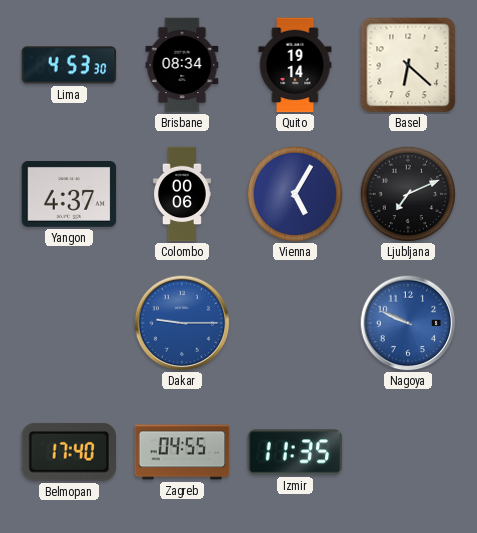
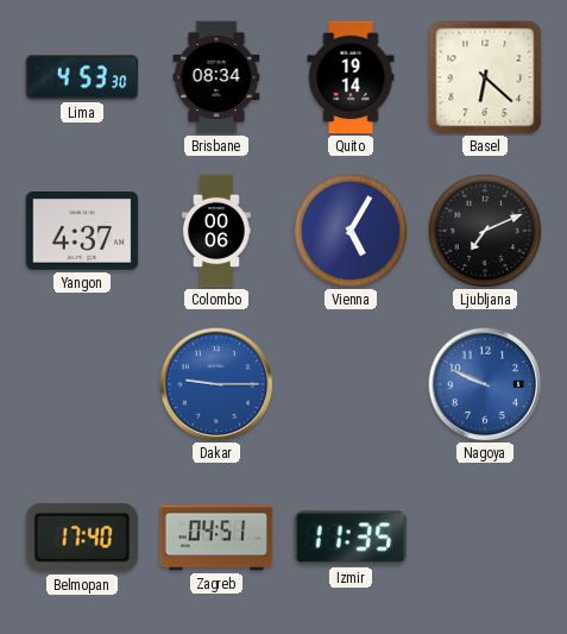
Zagreb: 04:55 -> 04:51 (216, 538)
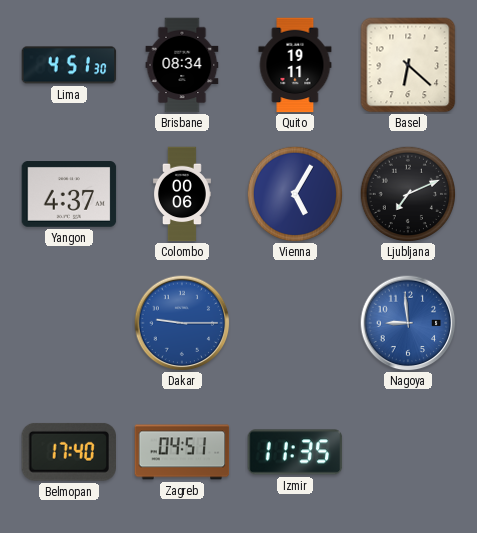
Lima: 4:53 -> 4:51 (69, 65)
Quito: 19:14 -> 19:11 (295, 65)
Nagoya: 9:49 -> 8:59 (408, 323)
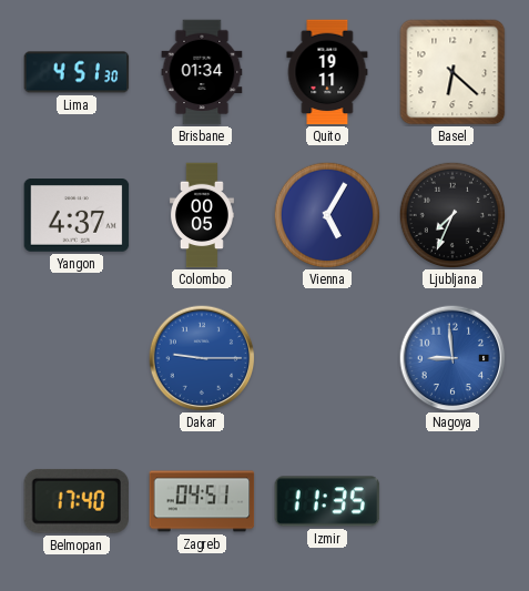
Brisbane: 08:34 -> 01:34 (202, 72)
Colombo: 00:06 -> 00:05 (202, 215)
Ljubljana: 7:11 -> 7:34 (452, 215)
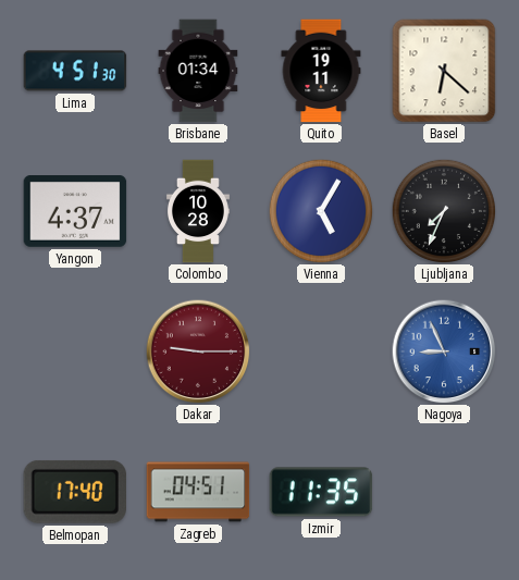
Colombo: 00:05 -> 10:28 (198, 211)
Dakar dial: blue -> burgundy (198, 351)
Nagoya: 8:59 -> 8:56 (444, 351)
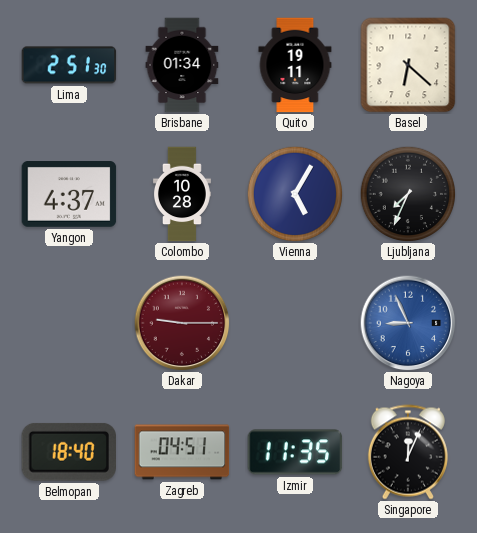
Lima: 4:51 -> 2:51 (69, 65)
Belmopan: 17:40 -> 18:40 (68, 452)
Singapore: none -> 12:04 (408, 452)
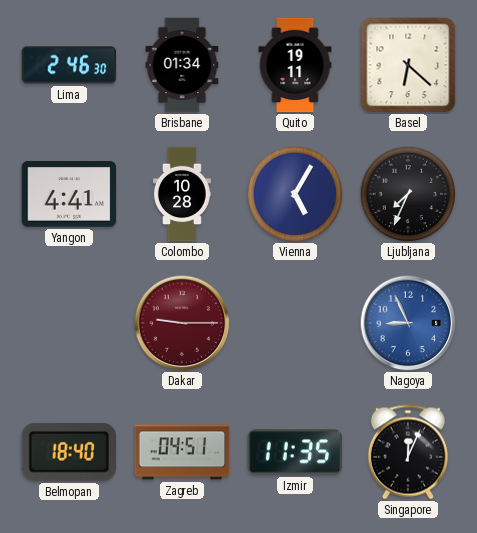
Lima: 2:51 -> 2:46 (69, 65)
Yangon: 4:37 -> 4:41 (69, 195)
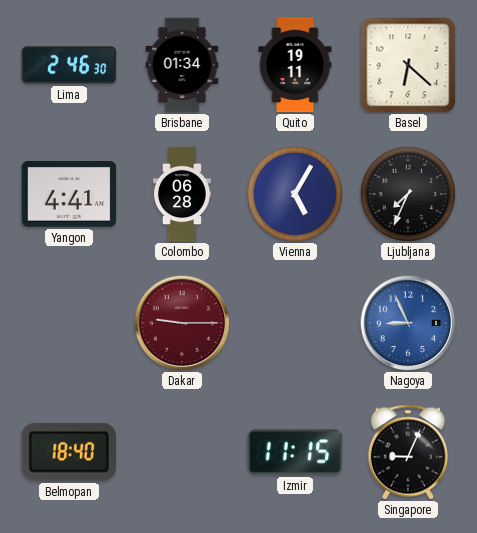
Colombo: 10:28 -> 06:28 (182, 194)
Zagreb: 04:51 -> none (182, 452)
Izmir: 11:35 -> 11:15 (295, 452)
Singapore: 12:04 -> 9:04 (408, 452)
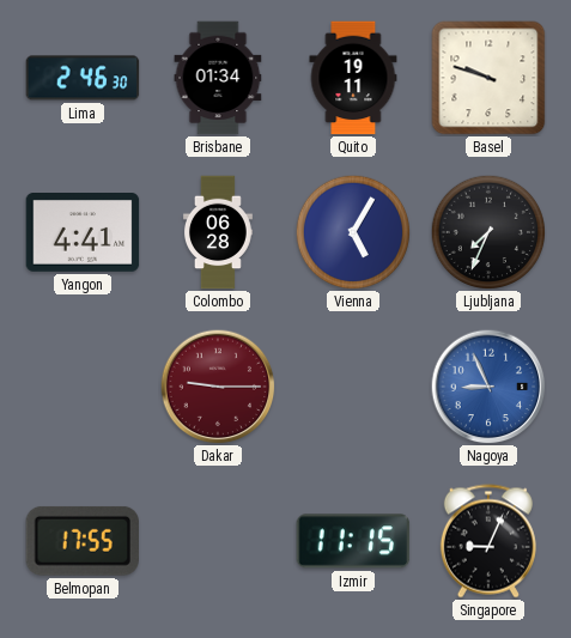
Basel: 6:22 -> 9:48 (488, 78)
Belmopan: 18:40 -> 17:55 (81, 541)
